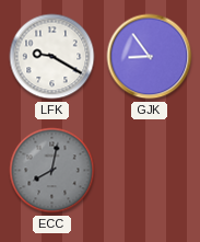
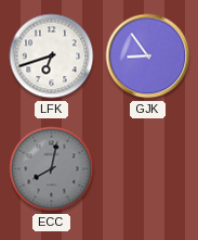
LFK: 9:20 -> 6:42 (52, 56)
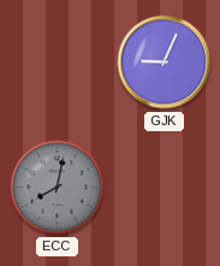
LFK: 6:42 -> none (52, 56)
GJK: 8:54 -> 9:04 (165, 63)
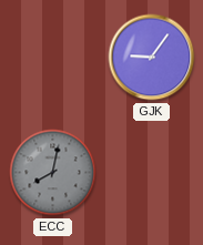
GJK: 9:04 -> 9:06 (152, 58)
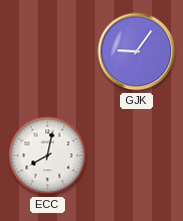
ECC dial: grey -> white (48, 156)
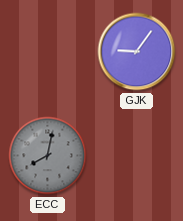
ECC dial: white -> grey (48, 156)
